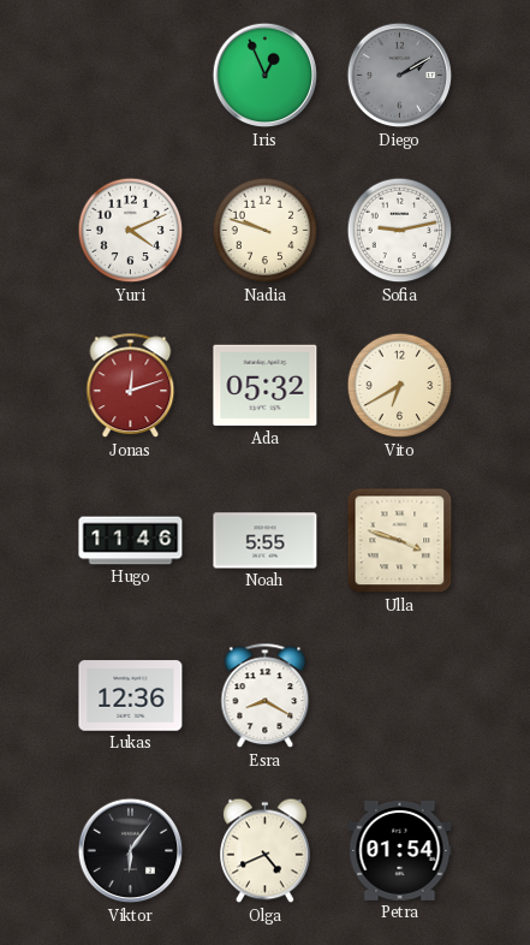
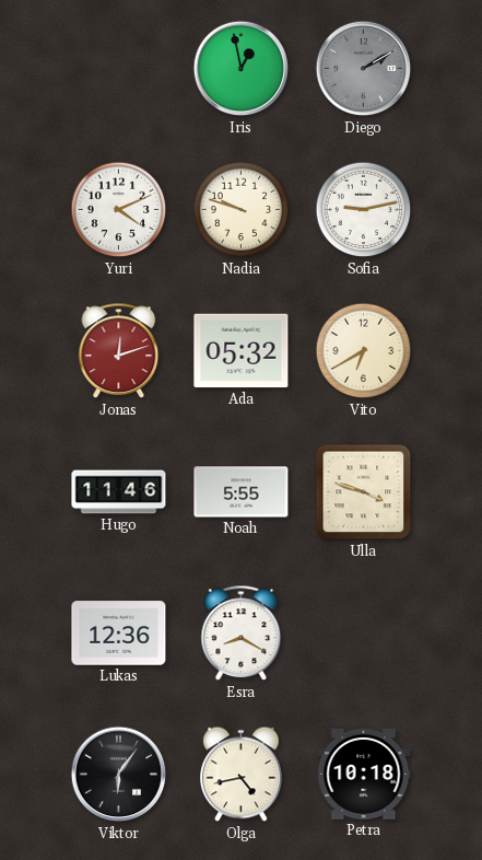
Iris: 12:56 -> 12:58 (242, 69)
Olga: 4:41 -> 4:43 (242, 775)
Petra: 01:54 -> 10:18 (364, 774)
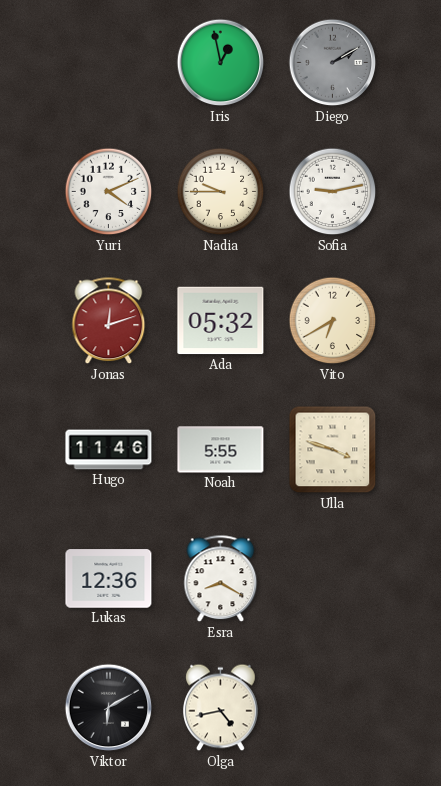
Nadia: 9:48 -> 9:45 (221, 192)
Viktor: 6:06 -> 6:10 (109, 708)
Petra: 10:18 -> none (364, 774)
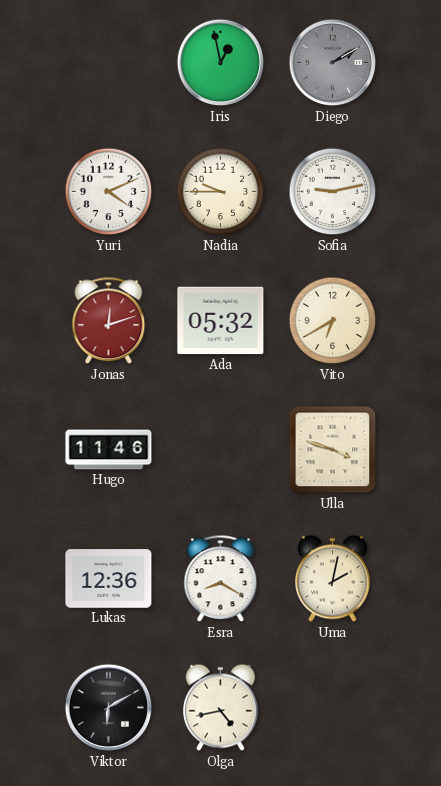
Noah: 5:55 -> none (221, 450)
Uma: none -> 2:02 (333, 579)
